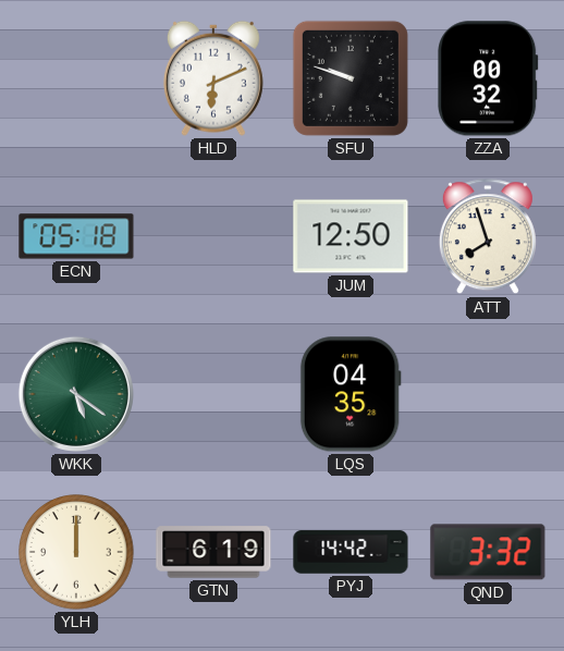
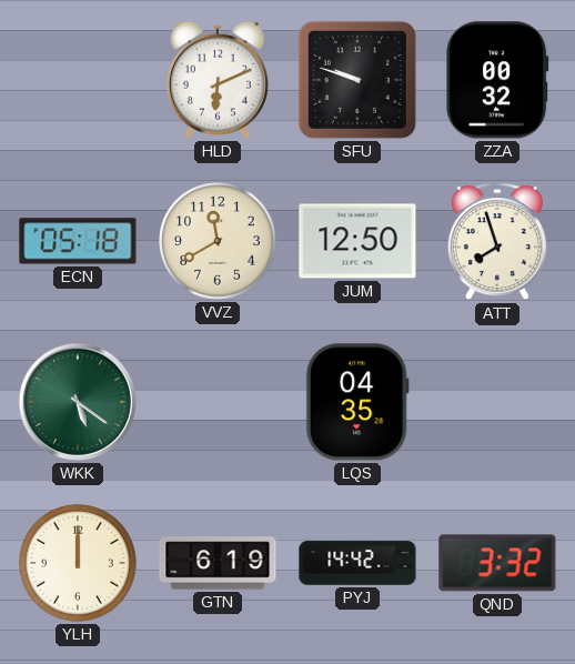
VVZ: none -> 11:40 (218, 241)
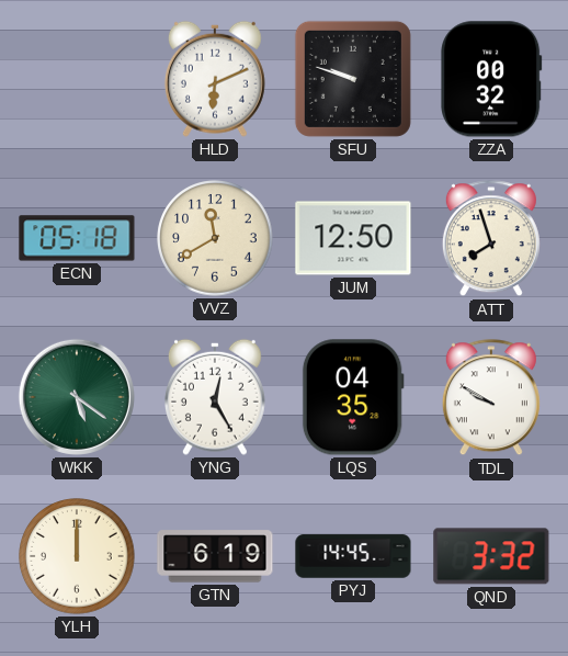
YNG: none -> 12:25 (215, 397)
TDL: none -> 9:50 (491, 398)
PYJ: 14:42 -> 14:45 (353, 556)
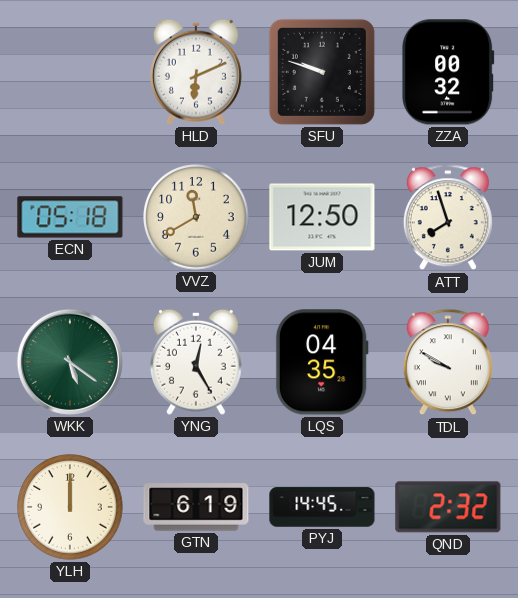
QND: 3:32 -> 2:32 (448, 507)
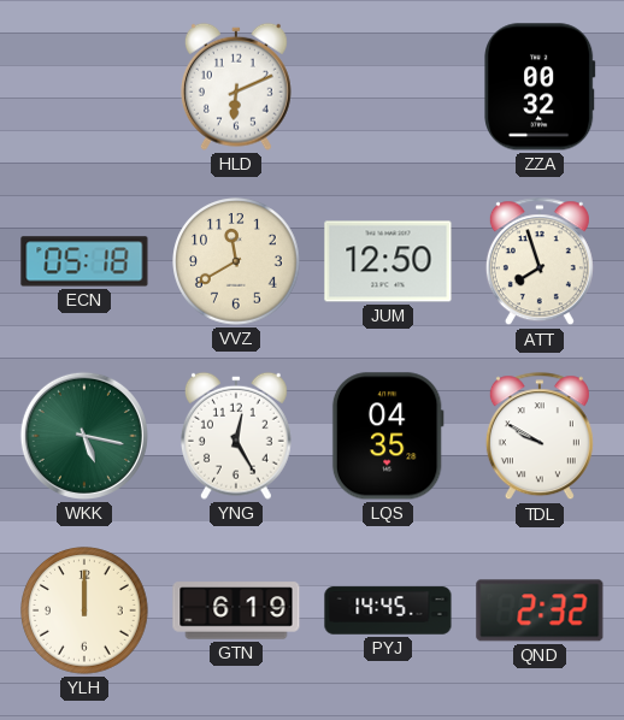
SFU: 9:48 -> none (322, 72)
WKK: 5:21 -> 5:17 (84, 436)
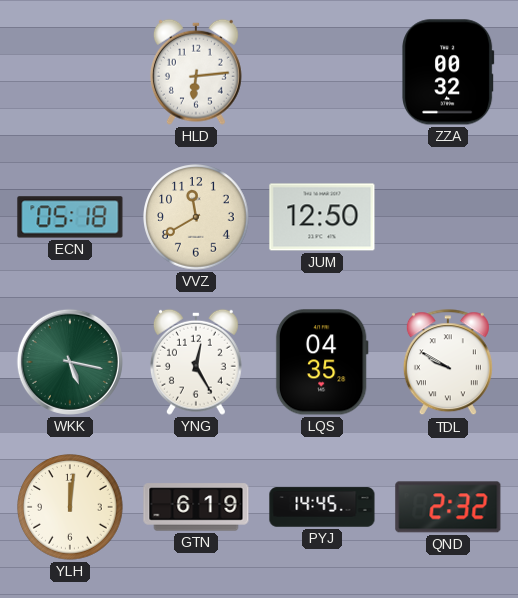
HLD: 6:11 -> 6:14 (196, 72)
ATT: 7:57 -> none (540, 262)
YLH: 12:00 -> 12:01 (70, 507)
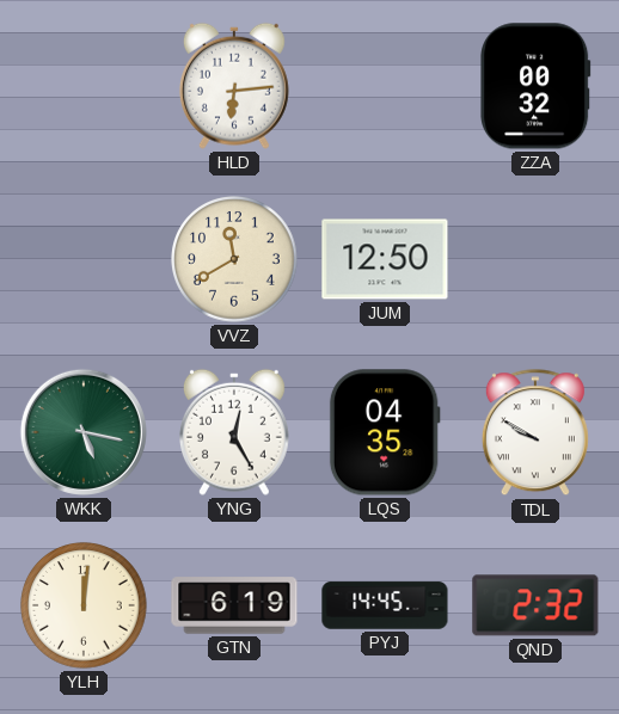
ECN: 05:18 -> none (70, 217)
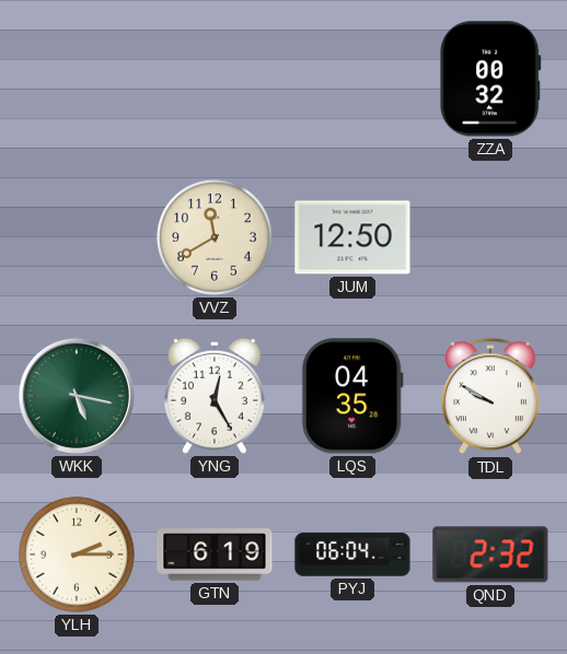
HLD: 6:14 -> none (234, 86)
YLH: 12:01 -> 2:15 (77, 554)
PYJ: 14:45 -> 06:04 (352, 554)
